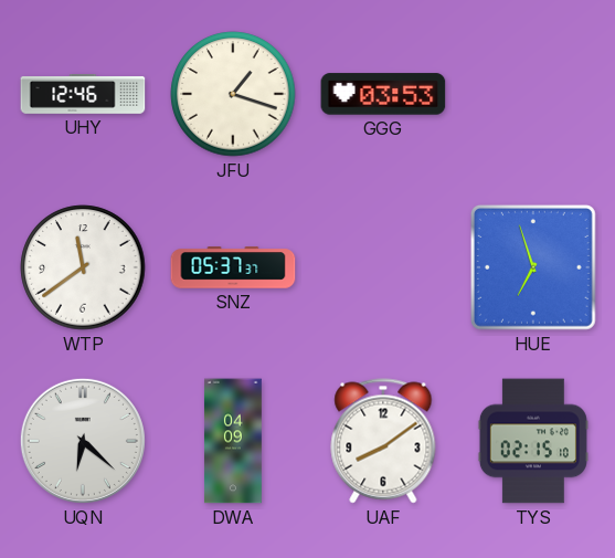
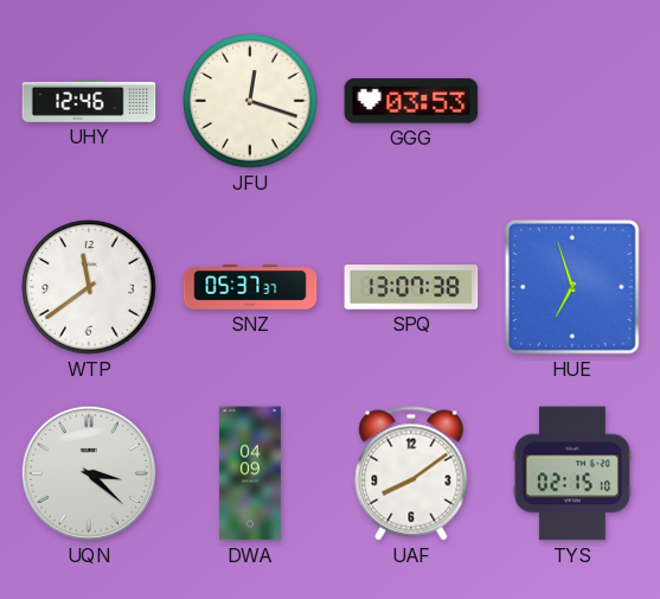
JFU: 1:18 -> 12:18 (250, 101)
SPQ: none -> 13:07 (411, 287)
UQN: 6:22 -> 3:22 (89, 473)
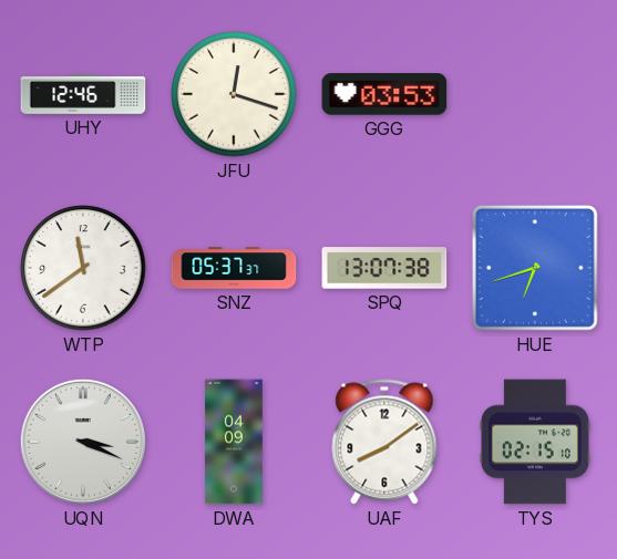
HUE: 6:57 -> 6:42 (535, 268)
UQN: 3:22 -> 3:19 (83, 442)
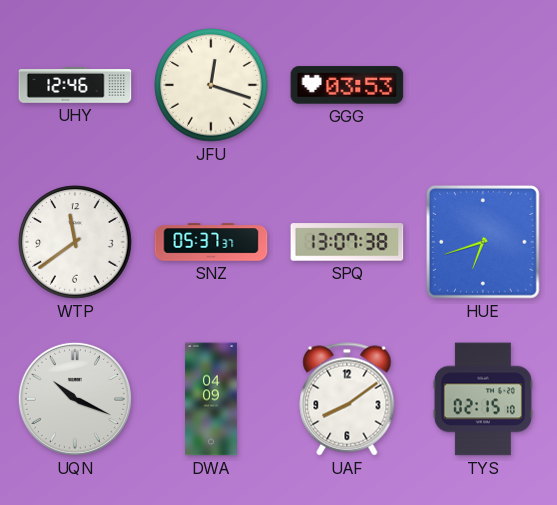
UQN: 3:19 -> 10:19 (75, 399)
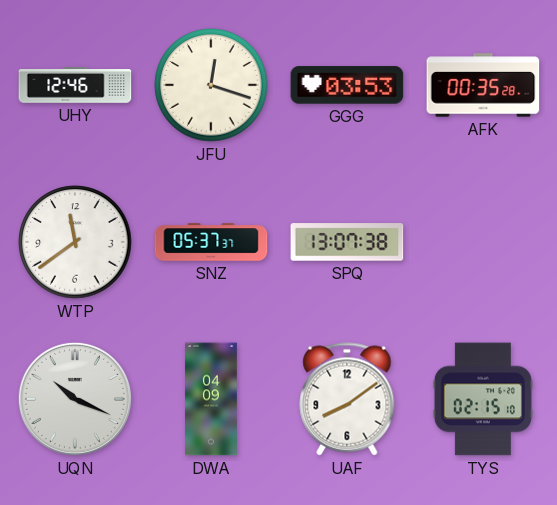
AFK: none -> 00:35 (483, 85)
HUE: 6:42 -> none (483, 242)
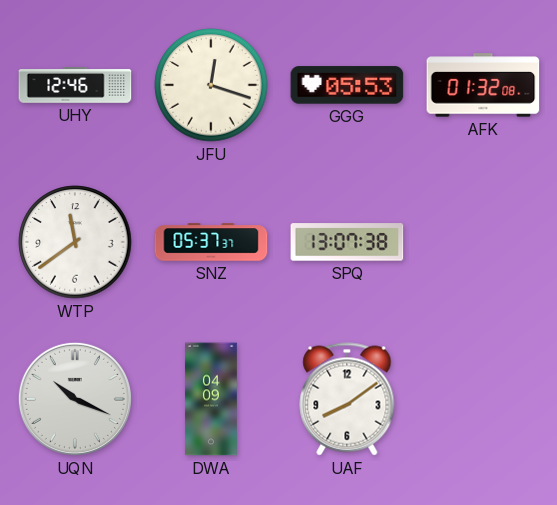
GGG: 03:53 -> 05:53 (347, 85)
AFK: 00:35 -> 01:32 (483, 85)
TYS: 02:15 -> none (483, 399)
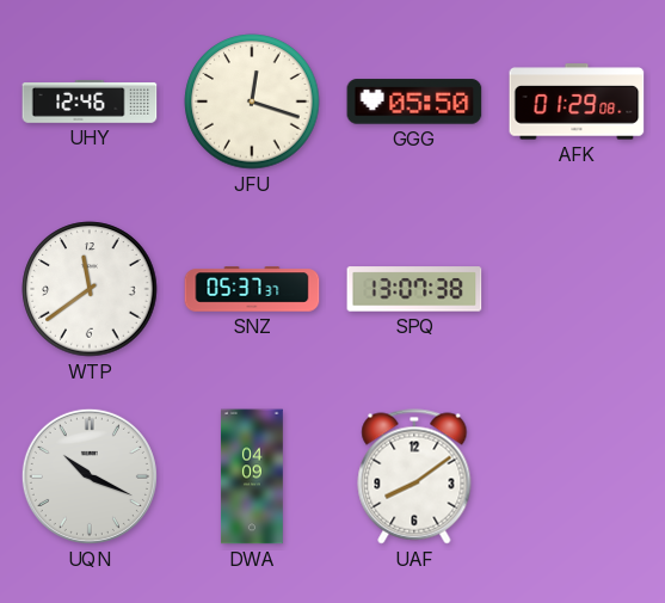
GGG: 05:53 -> 05:50 (414, 101)
AFK: 01:32 -> 01:29 (577, 101)
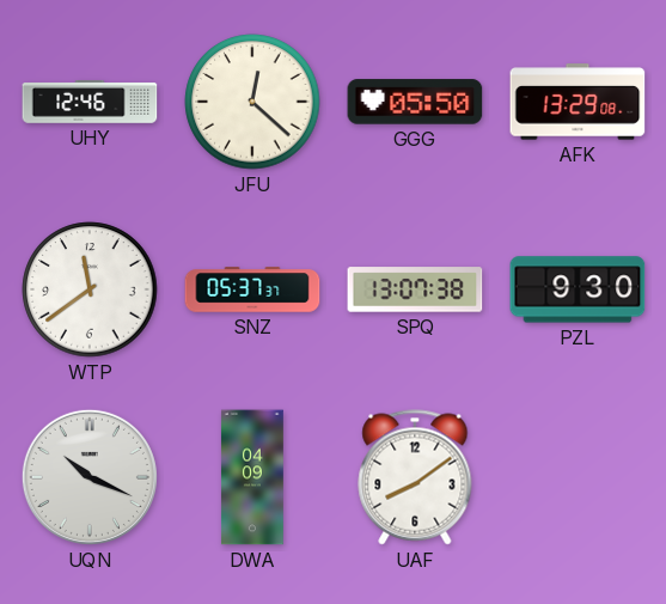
JFU: 12:18 -> 12:22 (252, 102)
AFK: 01:29 -> 13:29 (578, 102)
PZL: none -> 9:30 (578, 289)
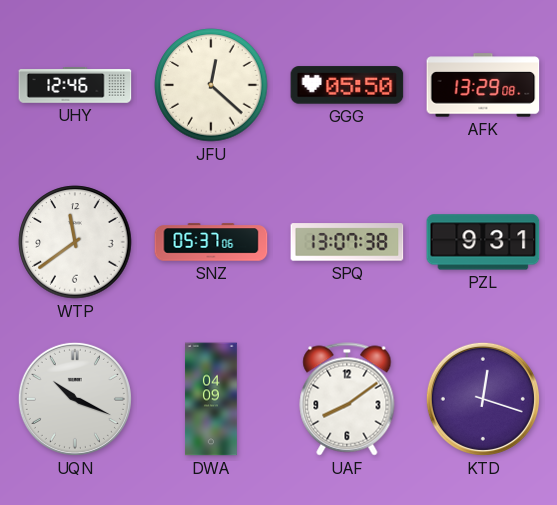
SNZ: 05:37:37 -> 05:37:06 (211, 242)
PZL: 9:30 -> 9:31 (483, 242)
KTD: none -> 12:18 (483, 399)
